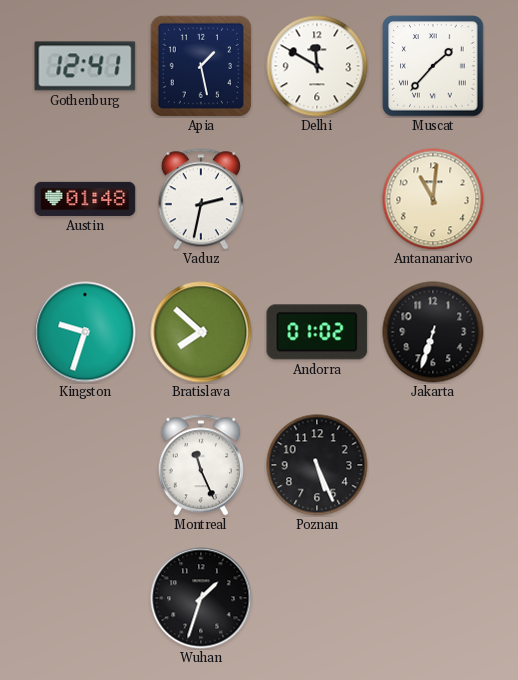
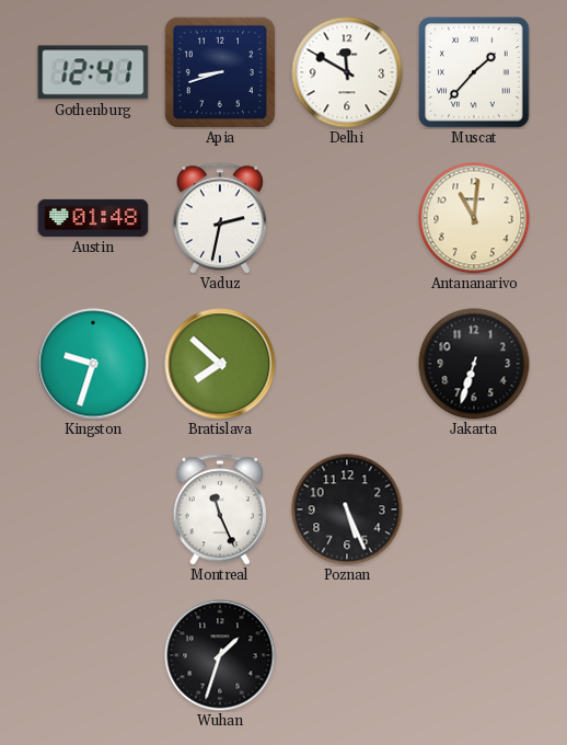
Apia: 1:28 -> 8:42 (220, 72)
Andorra: 01:02 -> none (317, 332)
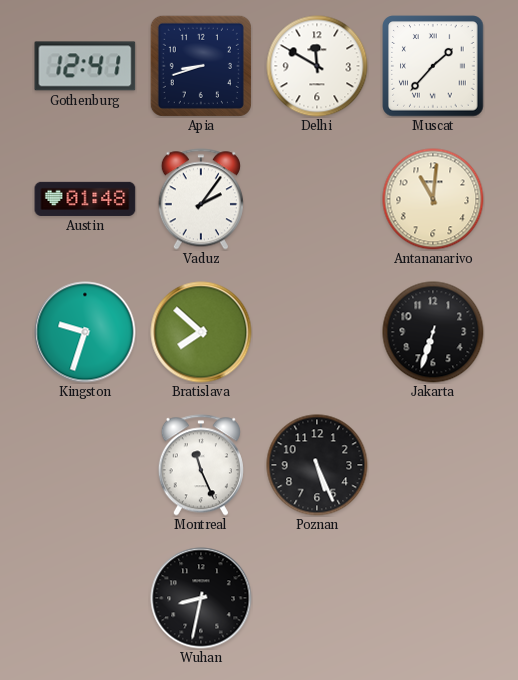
Vaduz: 2:32 -> 2:06 (201, 199)
Wuhan: 1:33 -> 8:32 (201, 598)
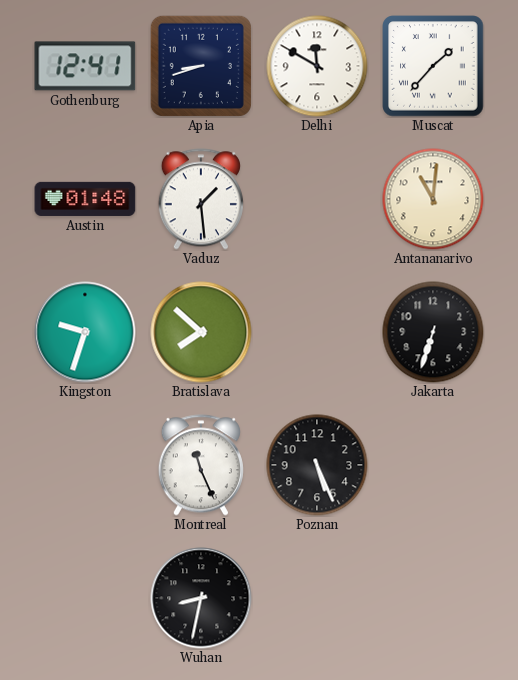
Vaduz: 2:06 -> 1:29 (201, 199)
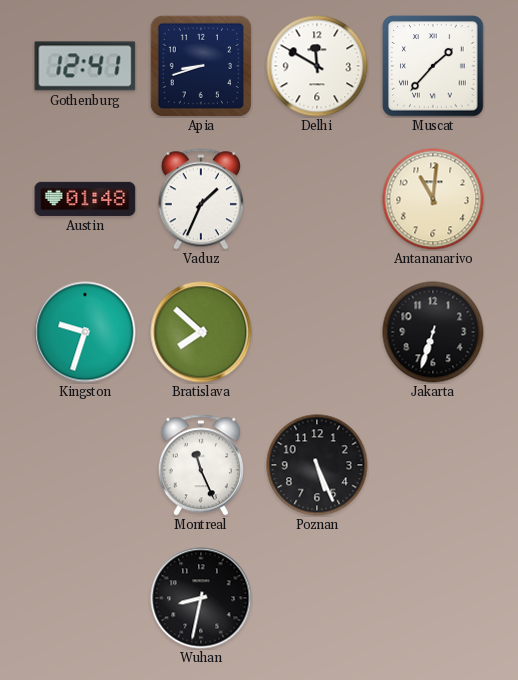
Vaduz: 1:29 -> 1:34 (201, 199)
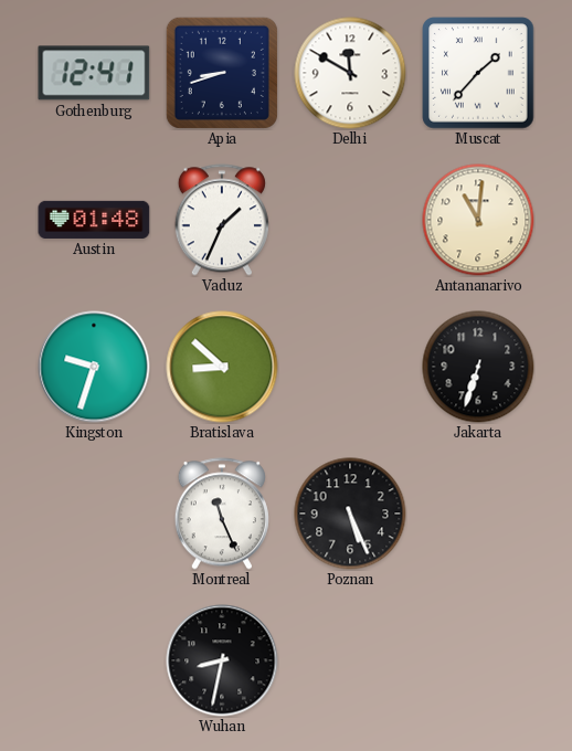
Bratislava: 7:52 -> 8:52 (222, 367)
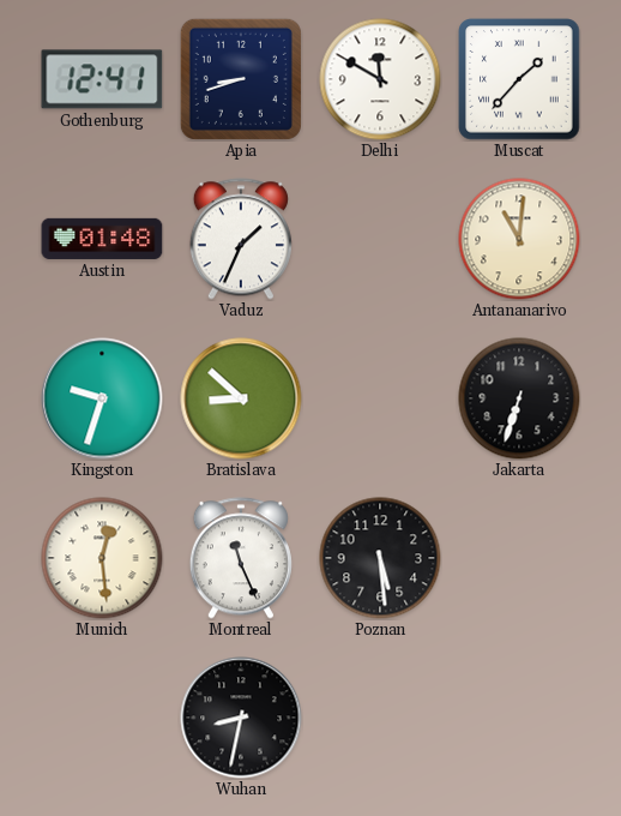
Munich: none -> 12:29 (102, 558)
Poznan: 5:26 -> 5:29 (380, 558)
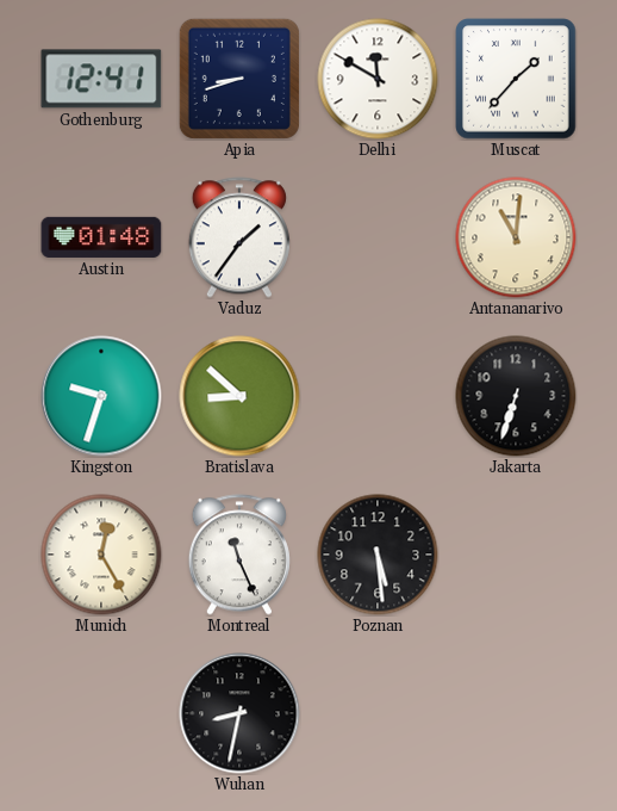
Vaduz: 1:34 -> 1:36 (239, 237)
Munich: 12:29 -> 12:25 (101, 555)
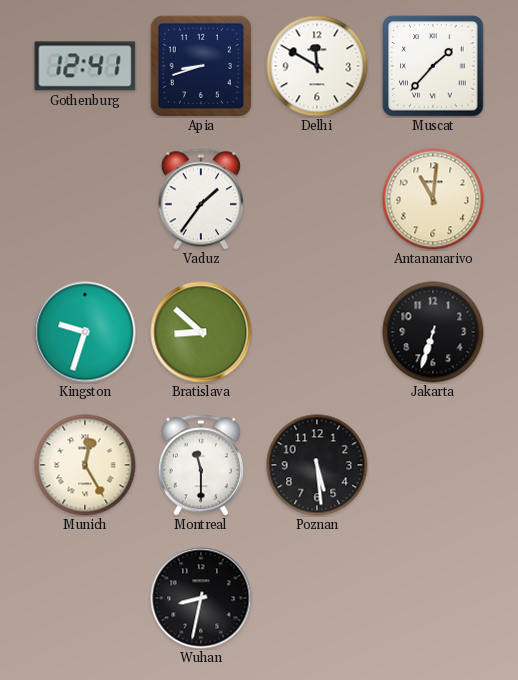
Austin: 01:48 -> none (101, 237)
Montreal: 11:26 -> 11:30 (201, 465)
